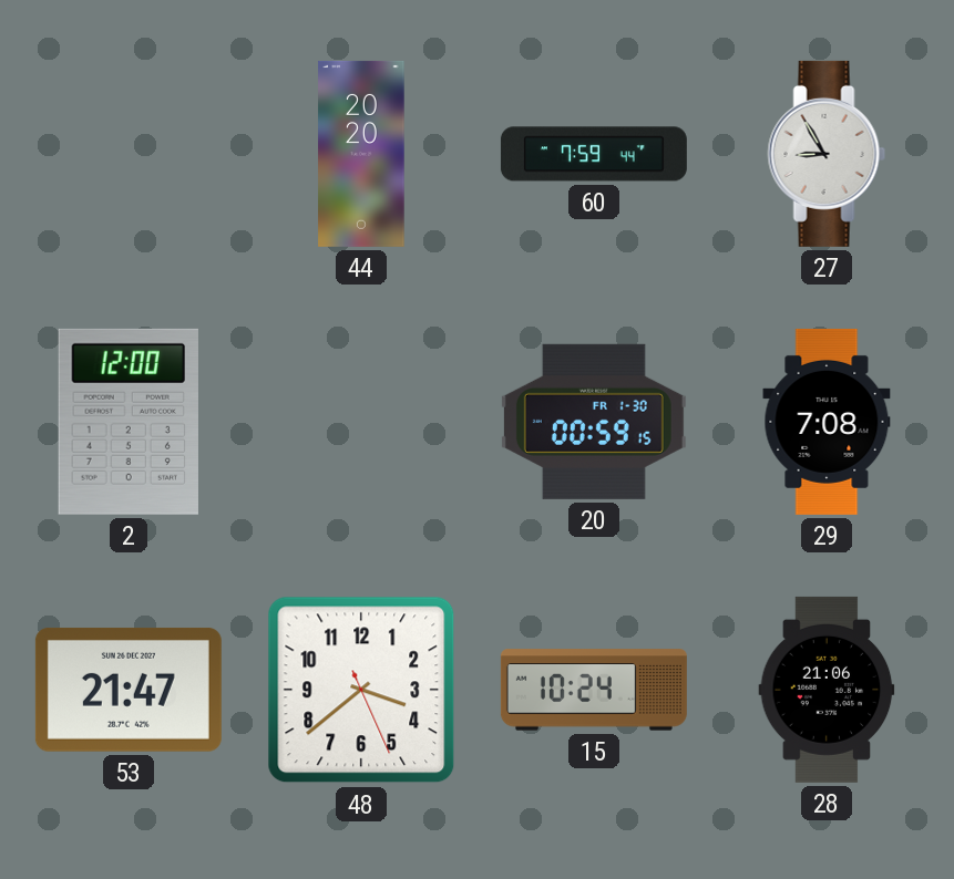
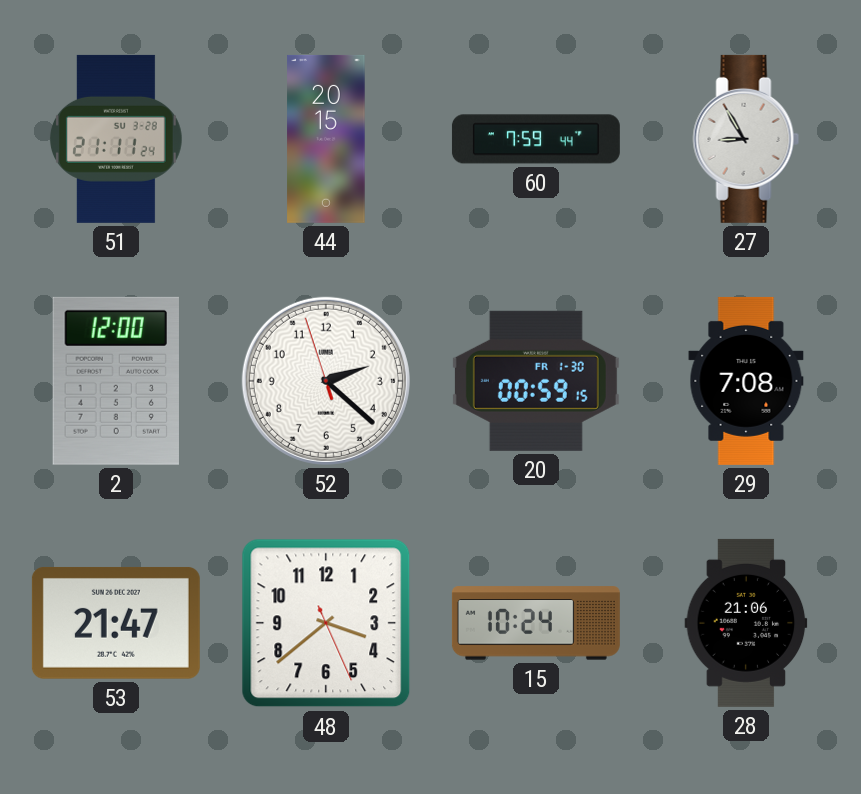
51: none -> 21:11 (116, 139)
44: 20:20 -> 20:15 (326, 139)
52: none -> 2:21 (326, 381)
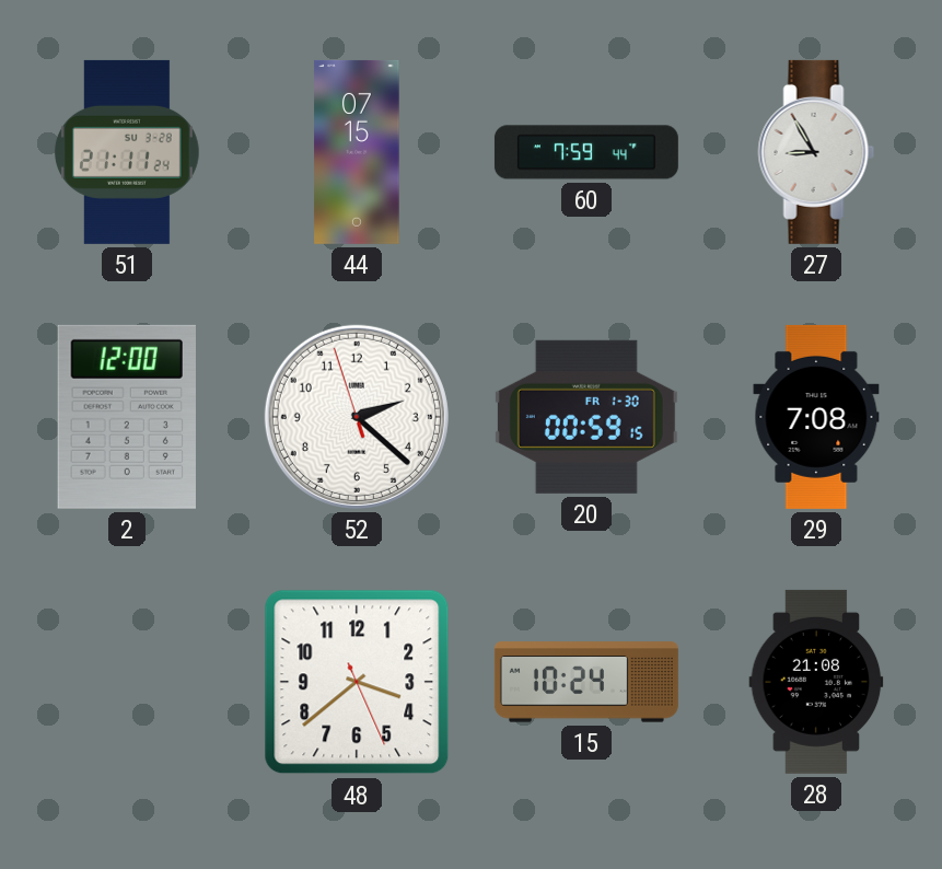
44: 20:15 -> 07:15 (357, 152)
53: 21:47 -> none (116, 623)
28: 21:06 -> 21:08 (816, 682)
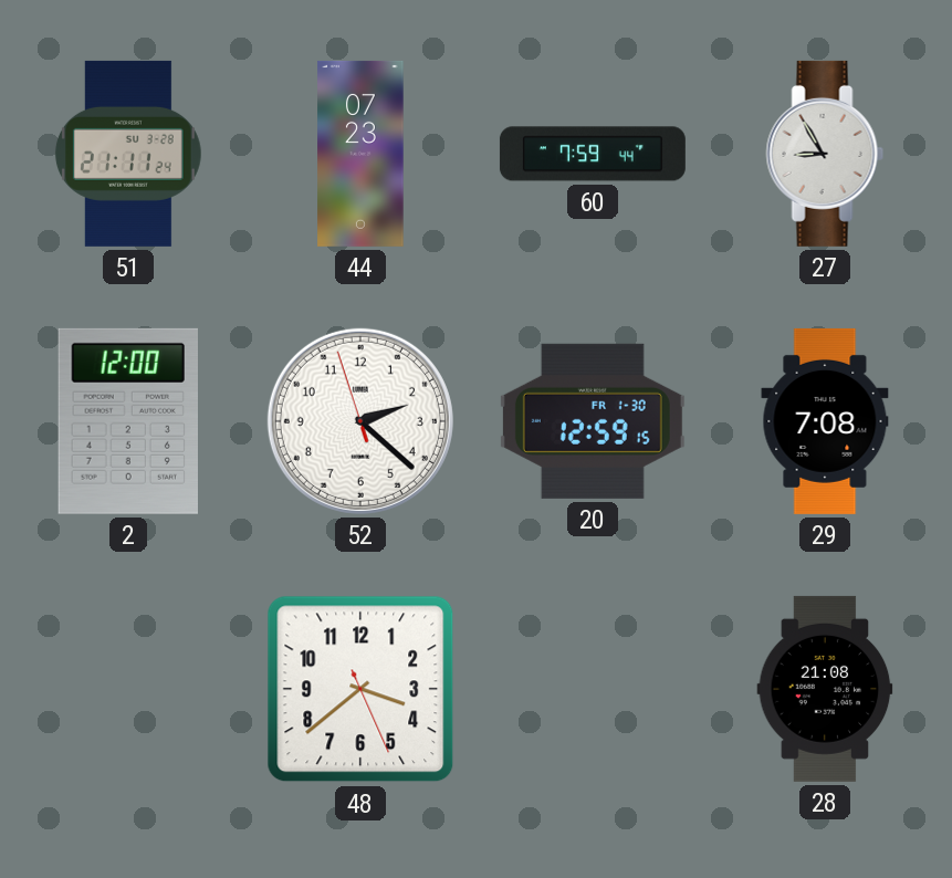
44: 07:15 -> 07:23 (360, 154)
20: 00:59 -> 12:59 (593, 421)
15: 10:24 -> none (586, 682)
